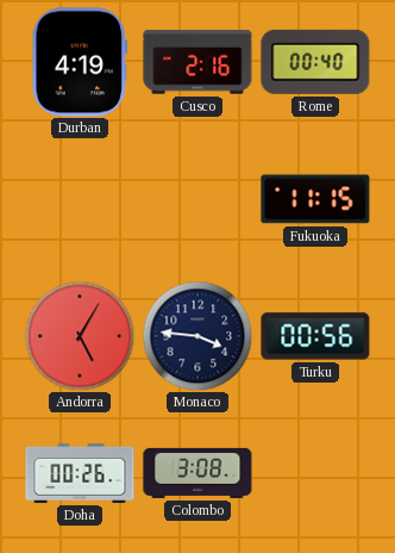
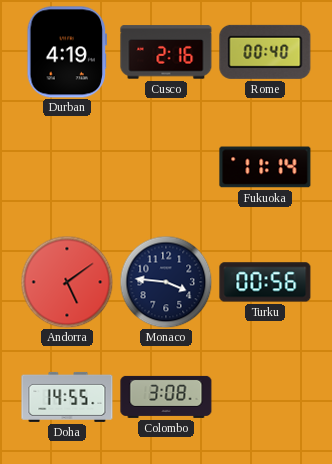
Fukuoka: 11:15 -> 11:14 (265, 167)
Andorra: 5:05 -> 5:09 (67, 282)
Doha: 00:26 -> 14:55 (67, 397)
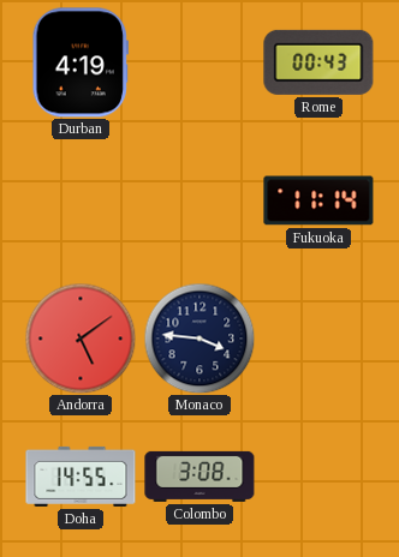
Cusco: 2:16 -> none (166, 52)
Rome: 00:40 -> 00:43 (318, 62)
Turku: 00:56 -> none (265, 282)
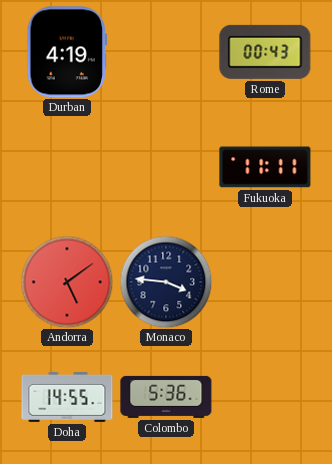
Fukuoka: 11:14 -> 11:11 (265, 167)
Colombo: 3:08 -> 5:36 (166, 397)
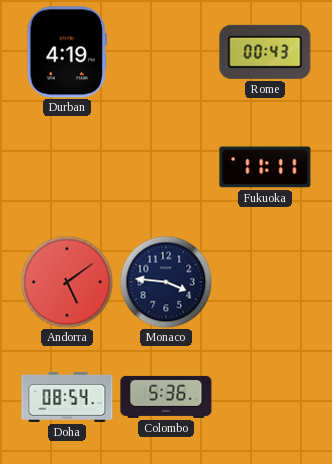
Doha: 14:55 -> 08:54 (67, 397)
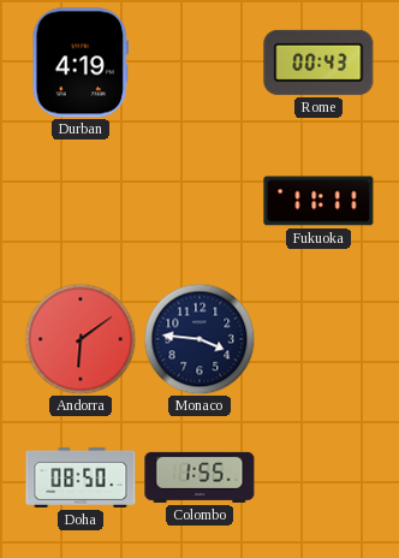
Andorra: 5:09 -> 6:09 (81, 339)
Doha: 08:54 -> 08:50 (81, 477)
Colombo: 5:36 -> 1:55 (199, 477)
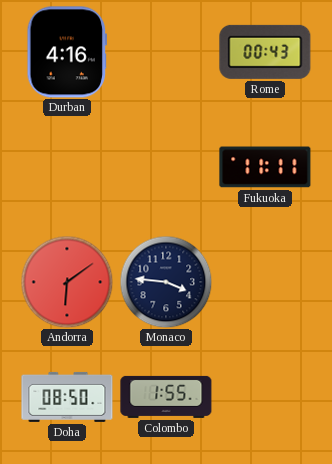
Durban: 4:19 -> 4:16 (66, 52)
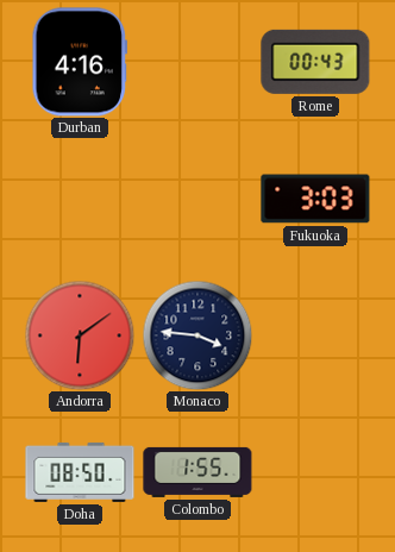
Fukuoka: 11:11 -> 3:03 (315, 199)
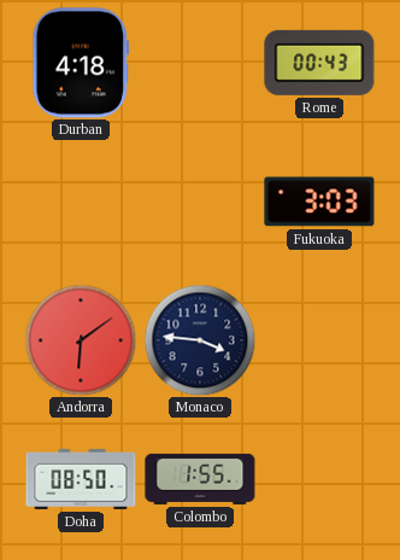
Durban: 4:16 -> 4:18 (80, 63)
